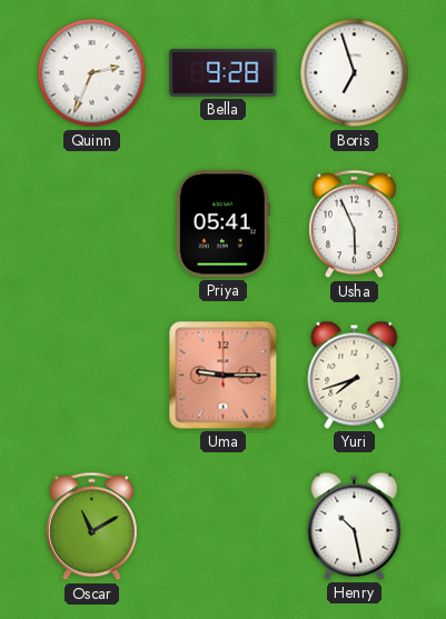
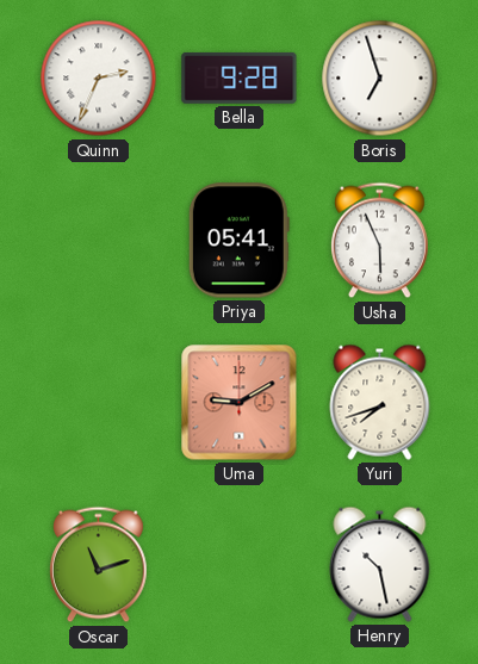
Uma: 9:15 -> 9:10 (240, 403)
Oscar: 11:10 -> 11:12 (99, 565)
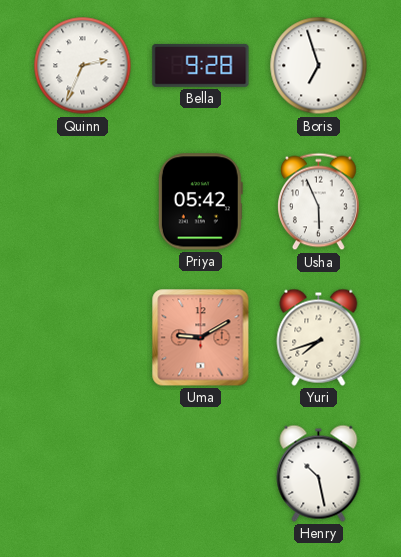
Priya: 05:41 -> 05:42 (200, 202)
Oscar: 11:12 -> none (99, 565)
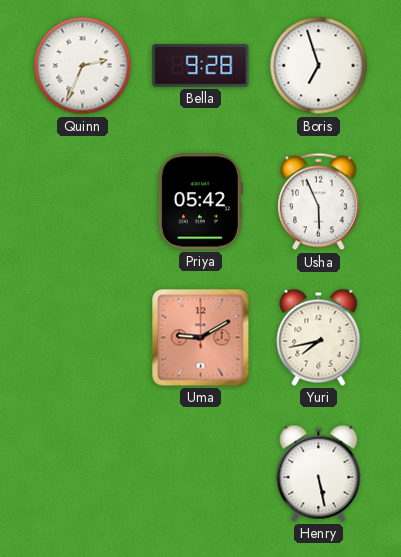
Yuri: 7:42 -> 7:43 (319, 337)
Henry: 10:28 -> 5:28 (319, 473)
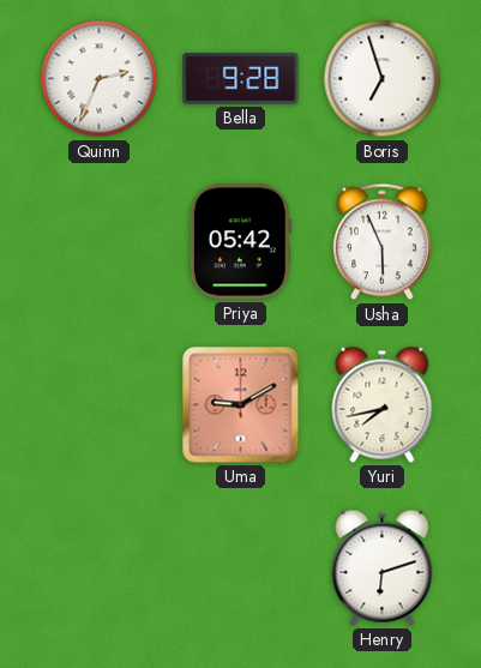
Henry: 5:28 -> 6:12 (383, 567)
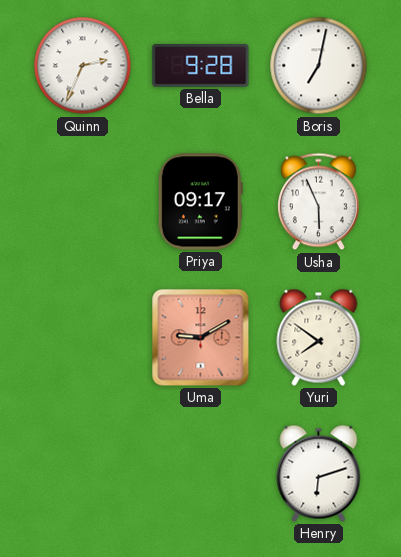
Boris: 6:57 -> 7:02 (319, 66)
Priya: 05:42 -> 09:17 (200, 202)
Yuri: 7:43 -> 7:51 (319, 337)
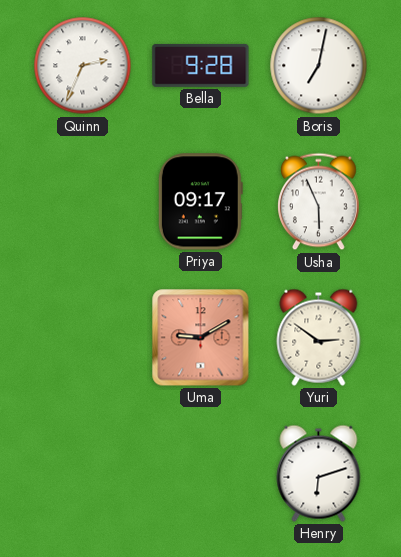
Yuri: 7:51 -> 2:51 (319, 337)
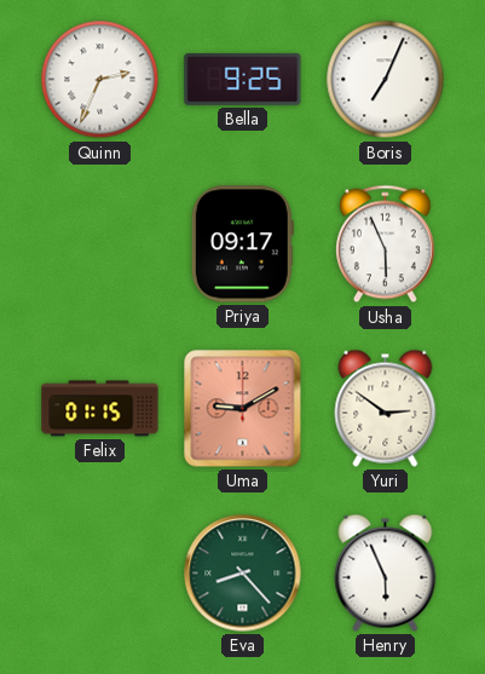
Bella: 9:28 -> 9:25 (243, 80)
Boris: 7:02 -> 7:04 (386, 80)
Felix: none -> 01:15 (100, 409)
Eva: none -> 8:23 (243, 574)
Henry: 6:12 -> 5:56 (386, 572)
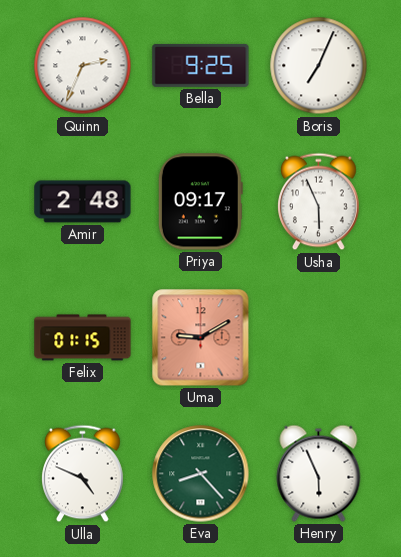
Amir: none -> 2:48 (83, 202)
Yuri: 2:51 -> none (386, 408)
Ulla: none -> 4:49 (83, 474)
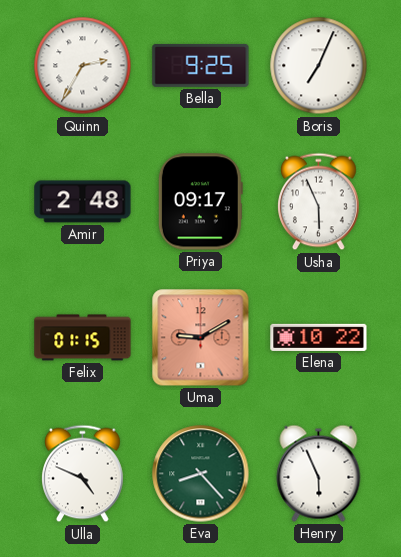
Quinn: 2:34 -> 2:35 (83, 66)
Elena: none -> 10:22 (319, 337)
